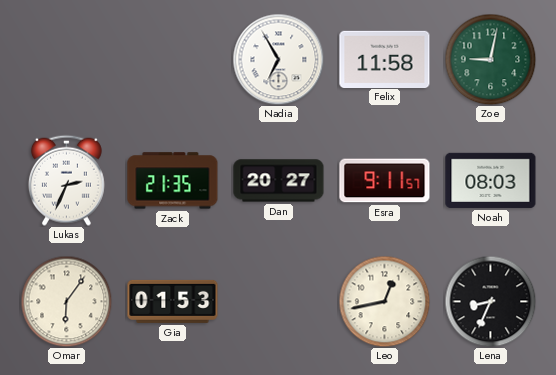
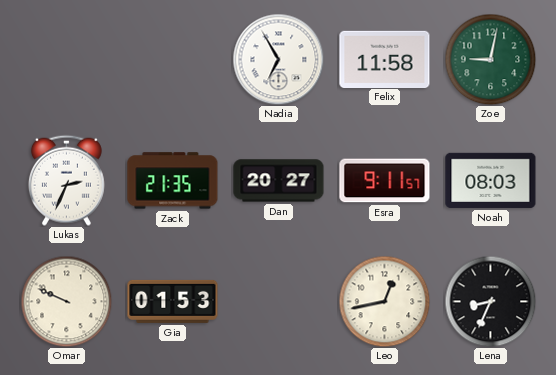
Omar: 6:06 -> 9:49 (66, 301)
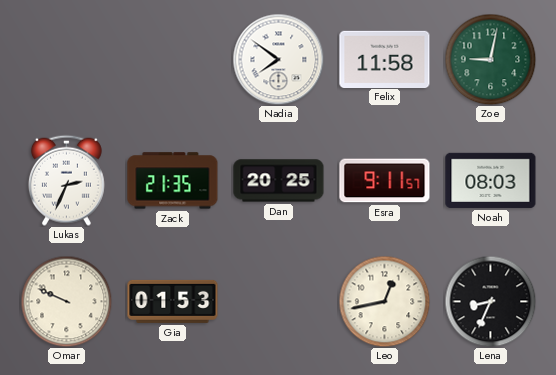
Nadia: 6:55 -> 7:51 (278, 59)
Dan: 20:27 -> 20:25 (279, 181)
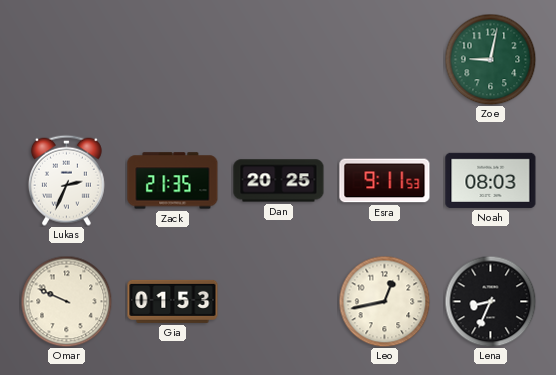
Nadia: 7:51 -> none (278, 59)
Felix: 11:58 -> none (385, 59)
Esra: 9:11:57 -> 9:11:53 (385, 181)
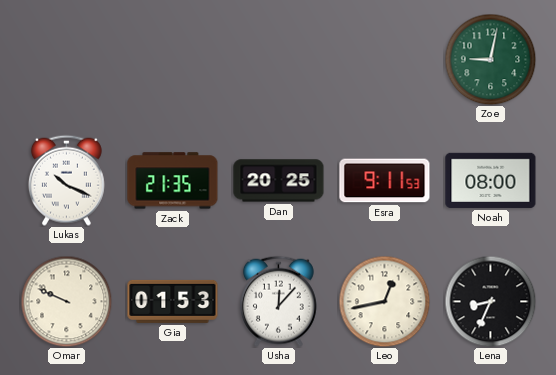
Lukas: 2:34 -> 10:19 (66, 180)
Noah: 08:03 -> 08:00 (491, 180)
Usha: none -> 12:07 (278, 301)
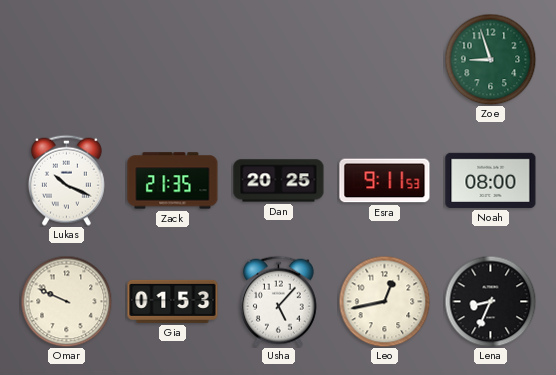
Zoe: 9:02 -> 8:57 (490, 59)
Usha: 12:07 -> 5:07 (278, 301)
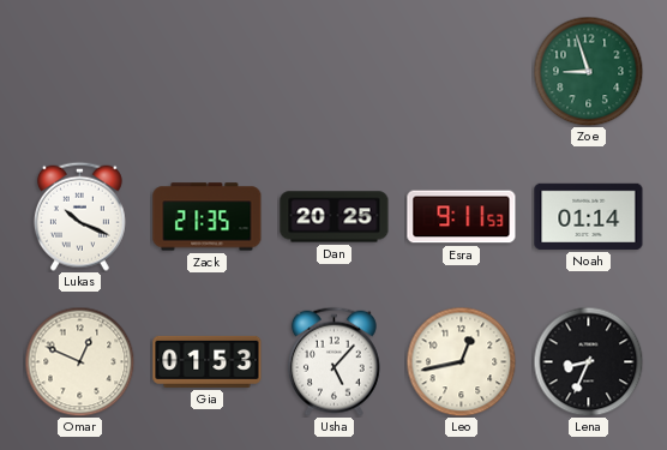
Noah: 08:00 -> 01:14 (589, 216)
Omar: 9:49 -> 12:49 (79, 361)
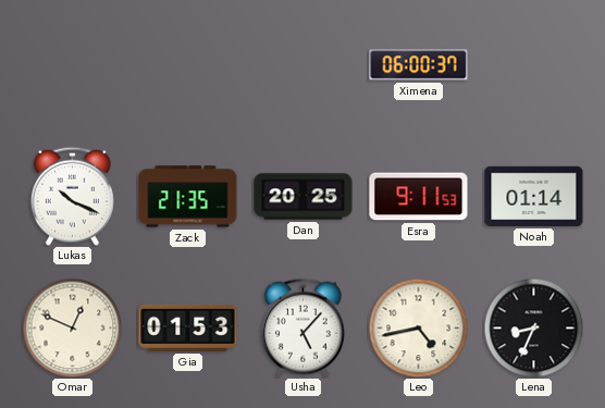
Ximena: none -> 06:00 (419, 65)
Zoe: 8:57 -> none (588, 71)
Leo: 12:43 -> 4:43 (418, 327)
